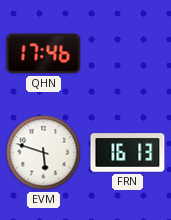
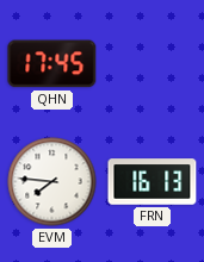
QHN: 17:46 -> 17:45 (52, 64)
EVM: 5:48 -> 7:46 (52, 182)
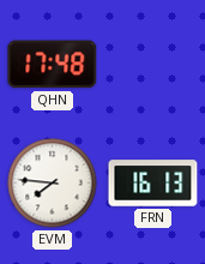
QHN: 17:45 -> 17:48 (53, 65)
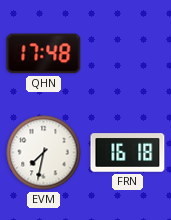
EVM: 7:46 -> 7:32 (44, 153)
FRN: 16:13 -> 16:18 (128, 153)
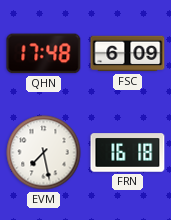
FSC: none -> 6:09 (128, 54)
EVM: 7:32 -> 7:28 (44, 153)
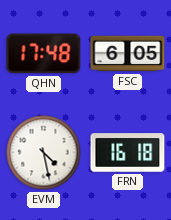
FSC: 6:09 -> 6:05 (128, 54)
EVM: 7:28 -> 4:28 (44, 153)
